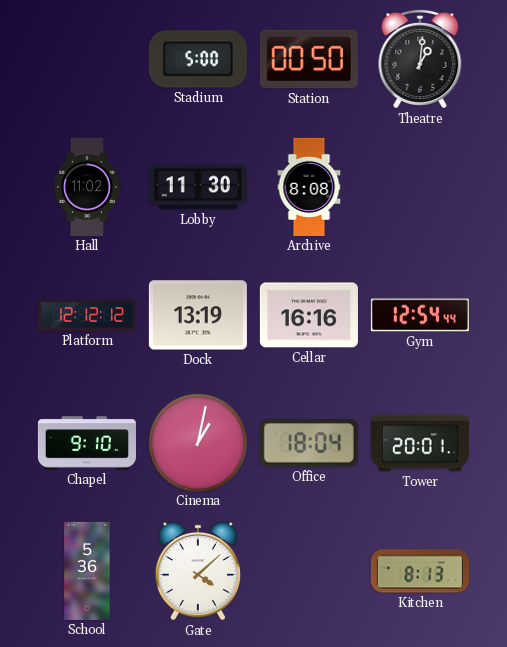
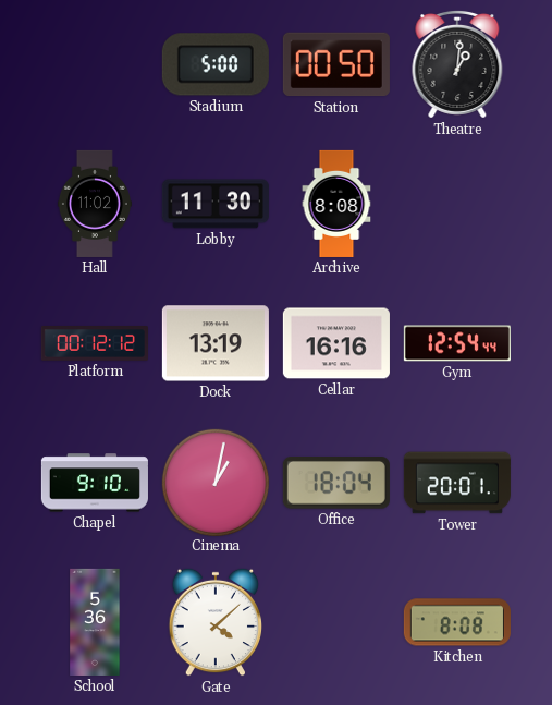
Platform: 12:12 -> 00:12 (95, 344)
Kitchen: 8:13 -> 8:08 (457, 622)
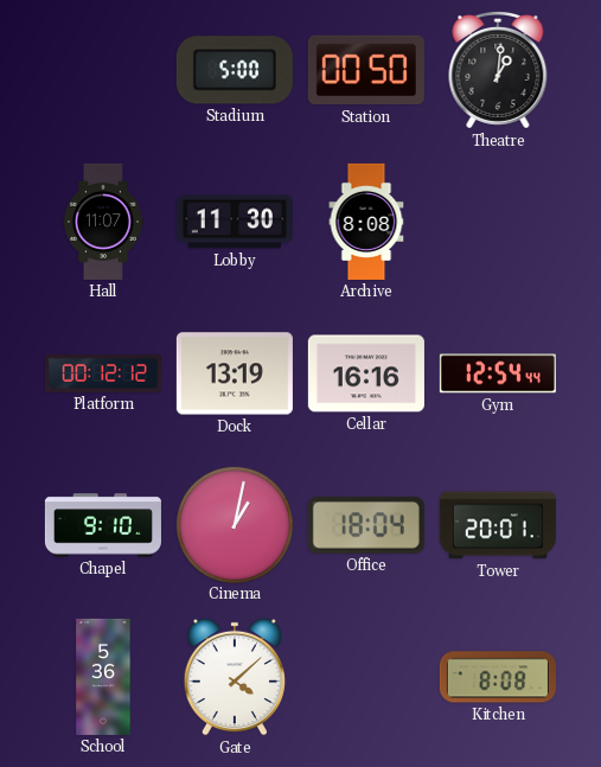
Hall: 11:02 -> 11:07 (103, 222)
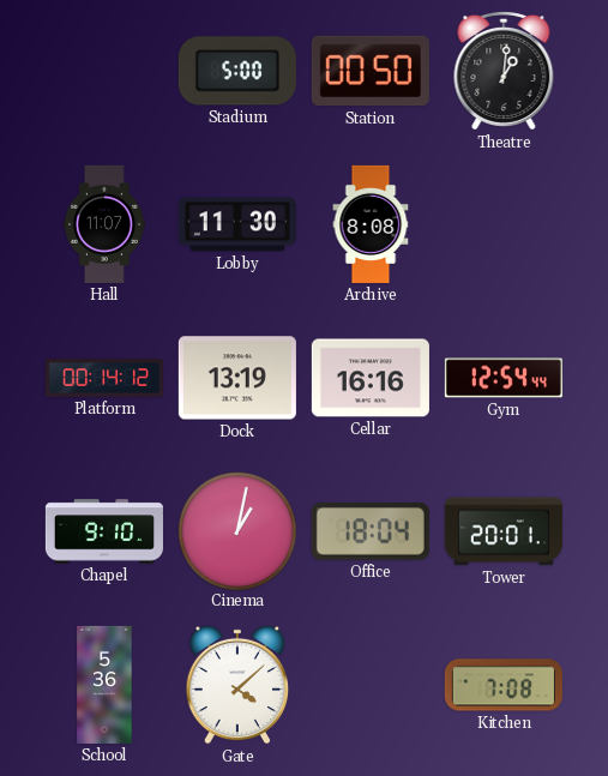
Platform: 00:12 -> 00:14 (104, 379)
Kitchen: 8:08 -> 7:08 (504, 685)
